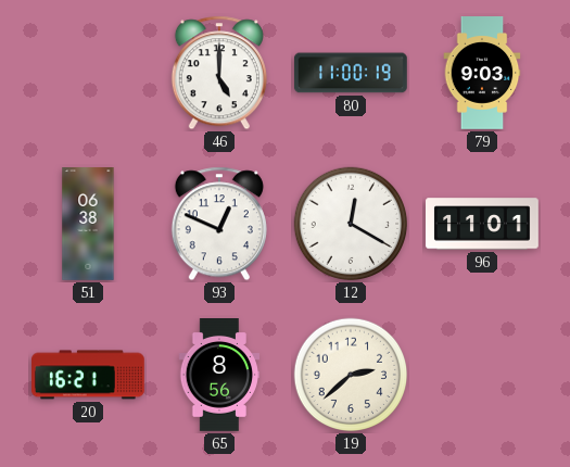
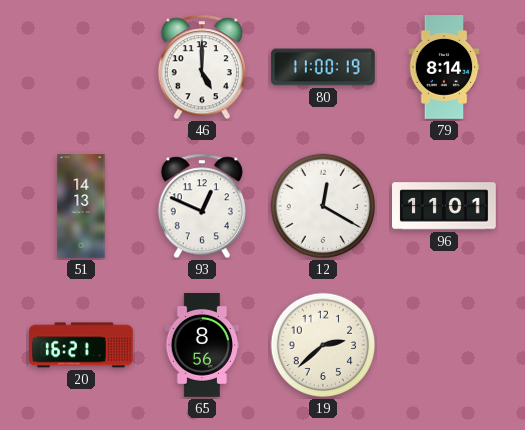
79: 9:03 -> 8:14 (444, 67)
51: 06:38 -> 14:13 (81, 206)
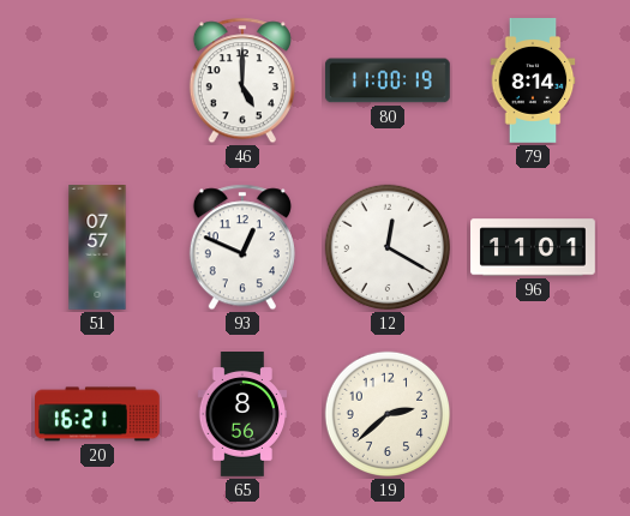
51: 14:13 -> 07:57 (97, 247)
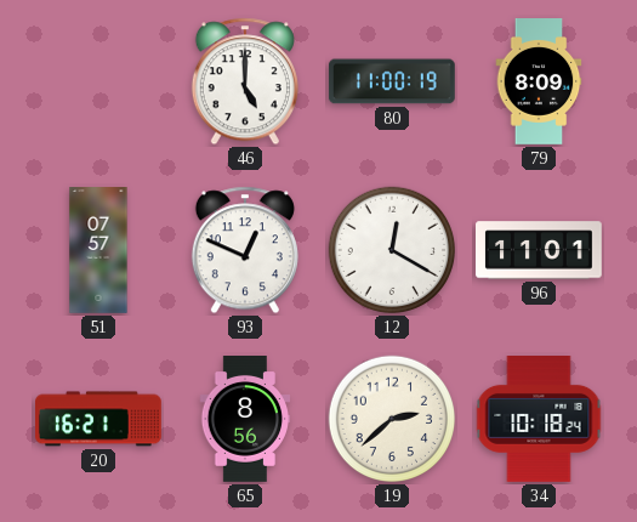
79: 8:14 -> 8:09 (539, 81)
34: none -> 10:18 (539, 420)
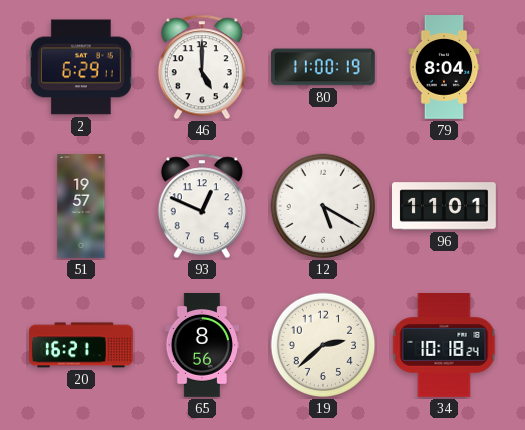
2: none -> 6:29 (82, 67)
79: 8:09 -> 8:04 (444, 67)
51: 07:57 -> 19:57 (81, 206)
12: 12:20 -> 5:20 (323, 206)
